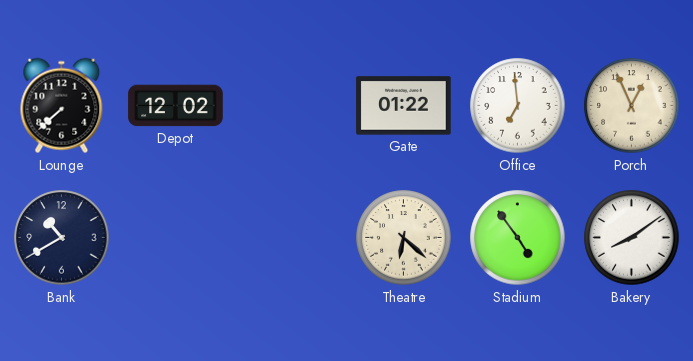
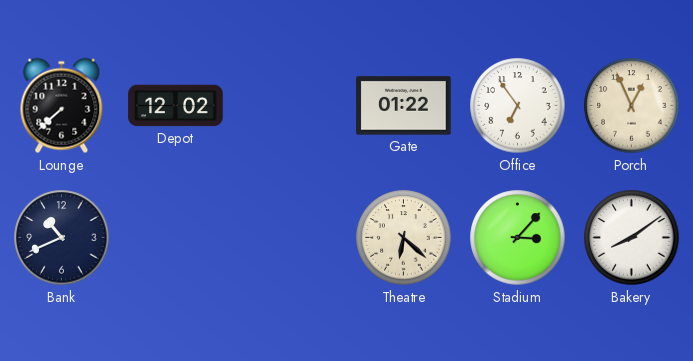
Office: 6:59 -> 6:54 (518, 106)
Bank: 10:40 -> 10:41 (62, 238)
Stadium: 4:54 -> 3:07 (518, 238)
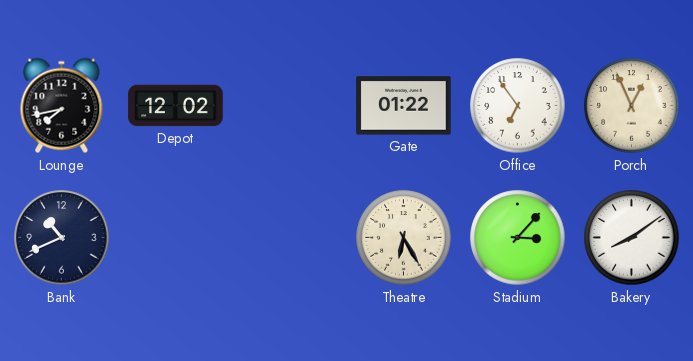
Lounge: 7:38 -> 7:43 (62, 106)
Theatre: 6:22 -> 6:25 (404, 238)
